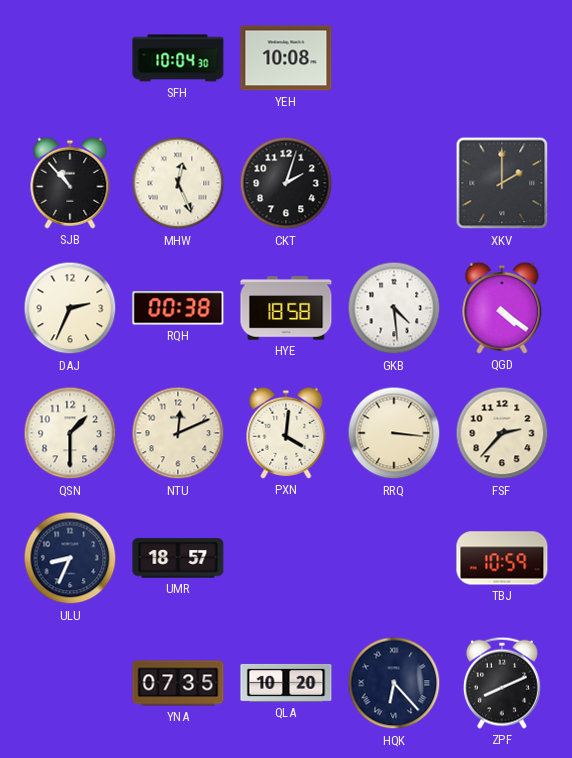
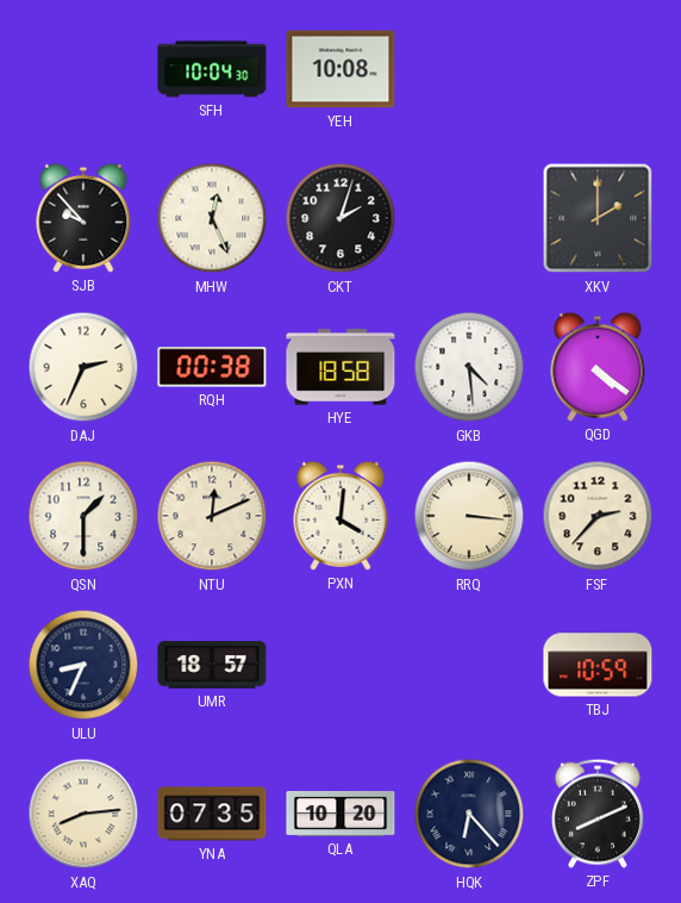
SJB: 10:53 -> 9:53 (83, 218)
XAQ: none -> 8:14 (83, 814)
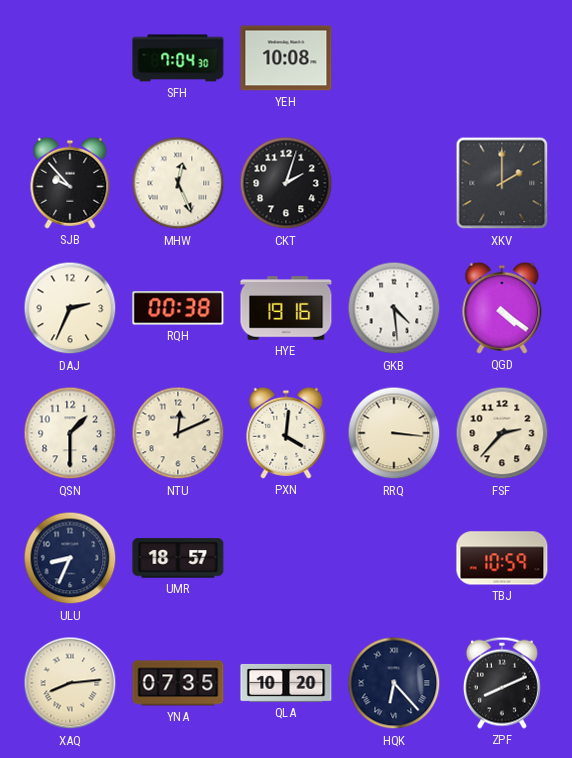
SFH: 10:04 -> 7:04 (178, 58)
HYE: 18:58 -> 19:16 (286, 308)
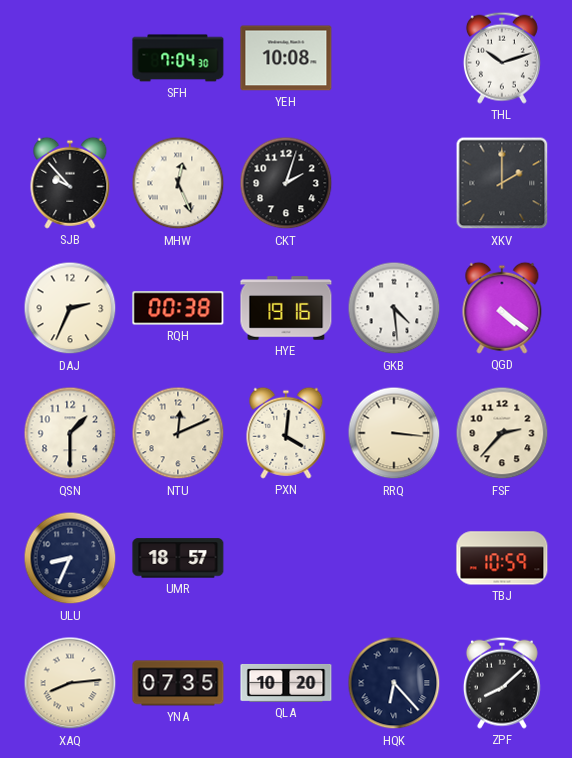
THL: none -> 10:12 (502, 58)
ZPF: 8:11 -> 8:08 (502, 683)
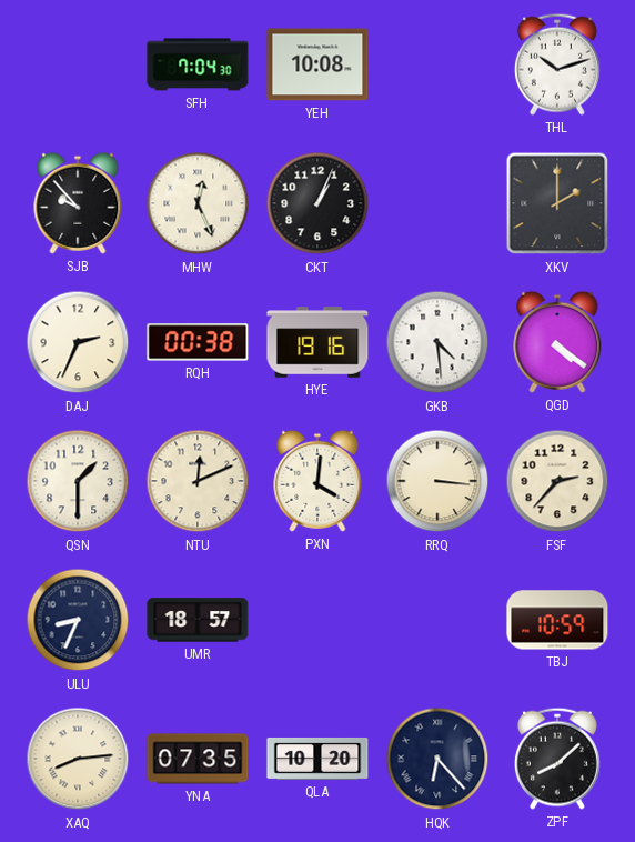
CKT: 2:03 -> 1:04 (317, 203)
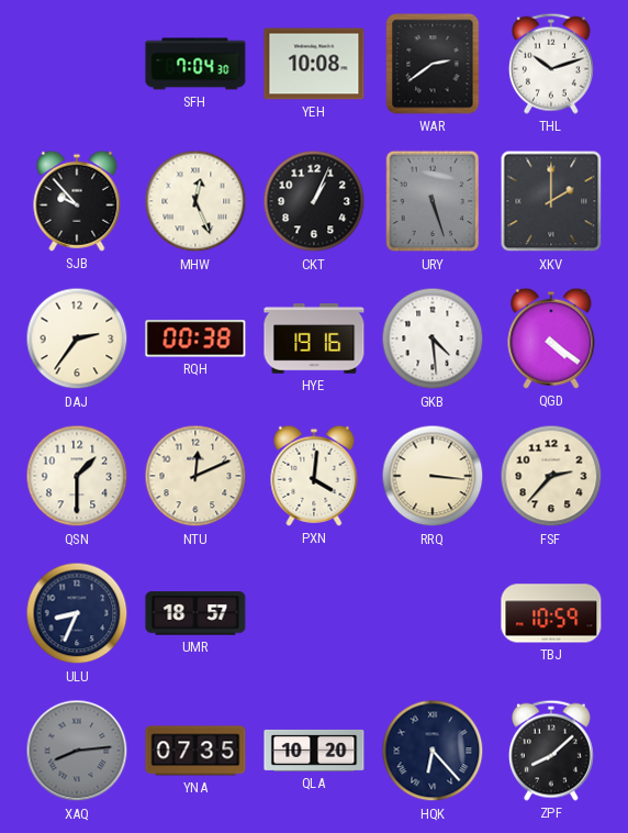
WAR: none -> 2:39 (433, 64)
URY: none -> 5:27 (433, 201)
DAJ: 2:34 -> 2:36 (77, 338)
XAQ dial: cream -> grey (77, 751)
